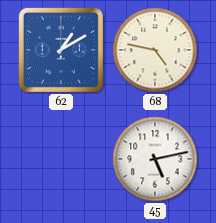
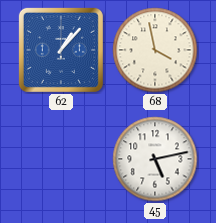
62: 1:10 -> 1:07 (61, 50)
68: 4:47 -> 3:58 (155, 50)
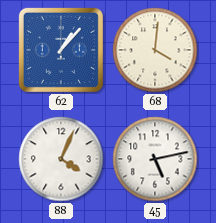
68: 3:58 -> 4:01 (155, 50)
88: none -> 4:04 (61, 159)
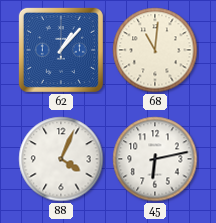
68: 4:01 -> 11:01 (155, 50)
45: 5:13 -> 6:13 (155, 159)
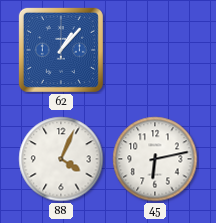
68: 11:01 -> none (155, 50)
